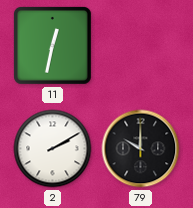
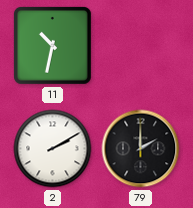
11: 12:32 -> 10:32 (52, 45)
79: 10:00 -> 2:00 (141, 149)
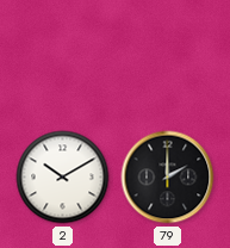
11: 10:32 -> none (52, 45)
2: 2:10 -> 10:10 (63, 178)
